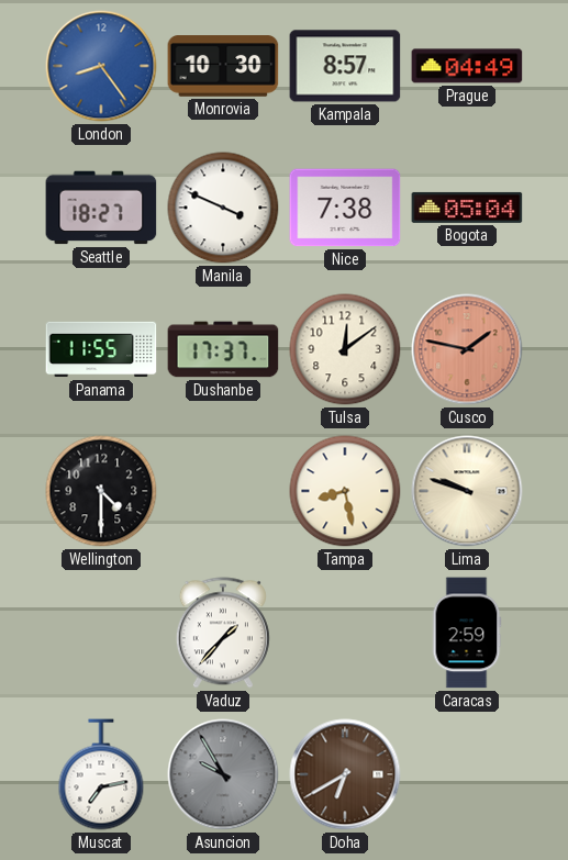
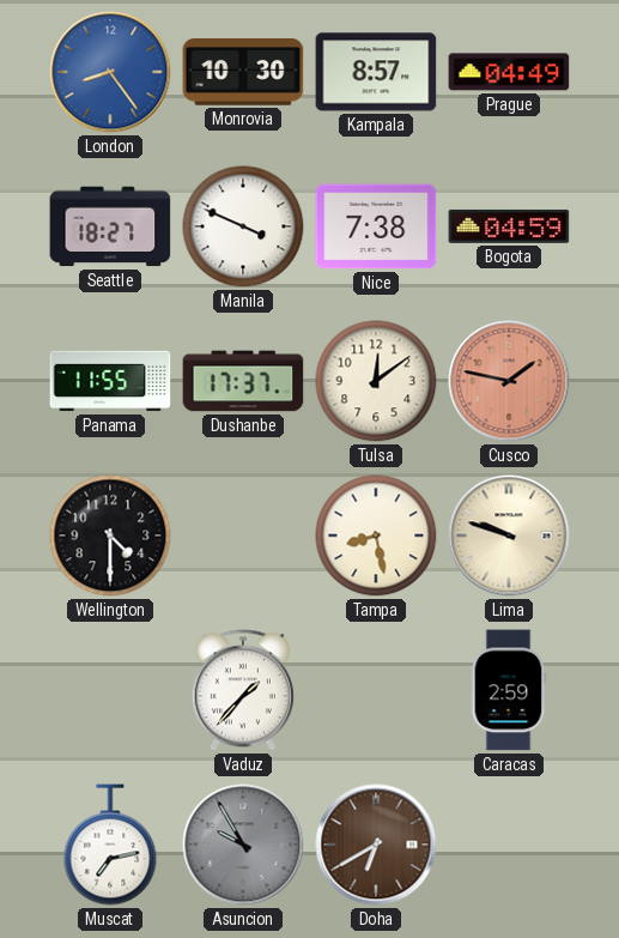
Bogota: 05:04 -> 04:59 (509, 226)
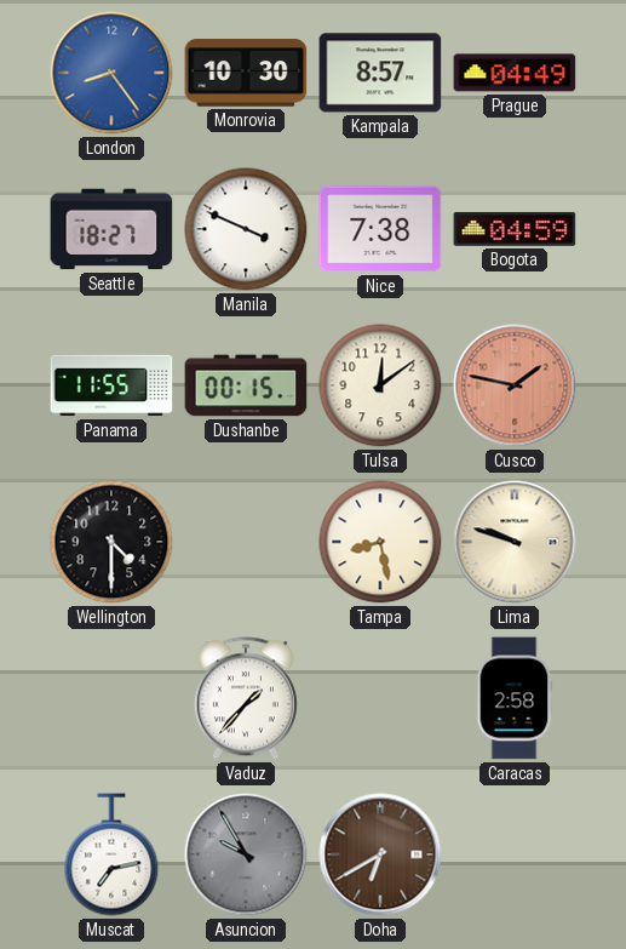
Dushanbe: 17:37 -> 00:15 (246, 385)
Caracas: 2:59 -> 2:58 (515, 698)
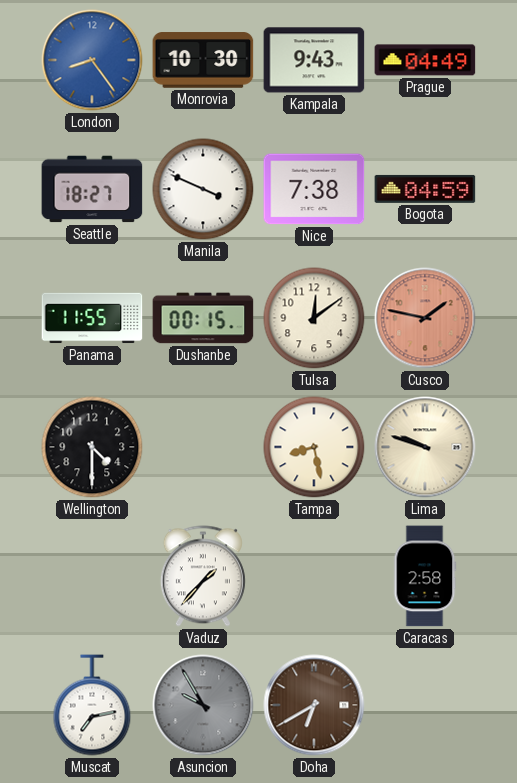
Kampala: 8:57 -> 9:43 (314, 60)
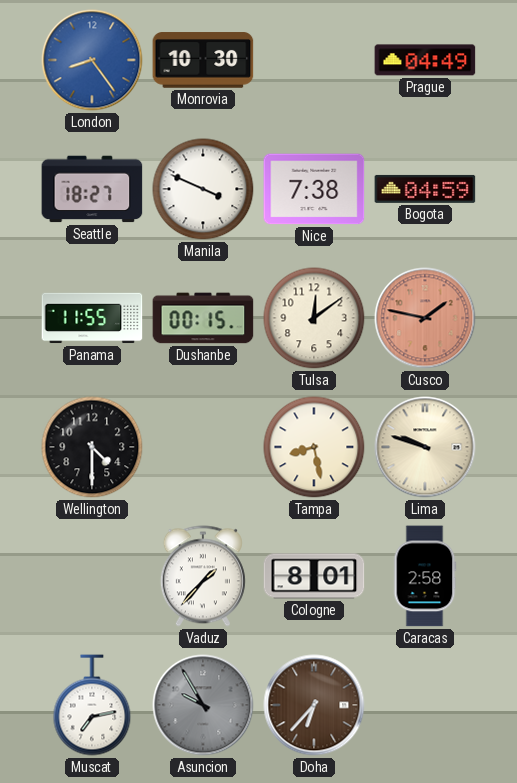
Kampala: 9:43 -> none (314, 60)
Cologne: none -> 8:01 (314, 576)
Doha: 6:40 -> 6:37 (314, 705)
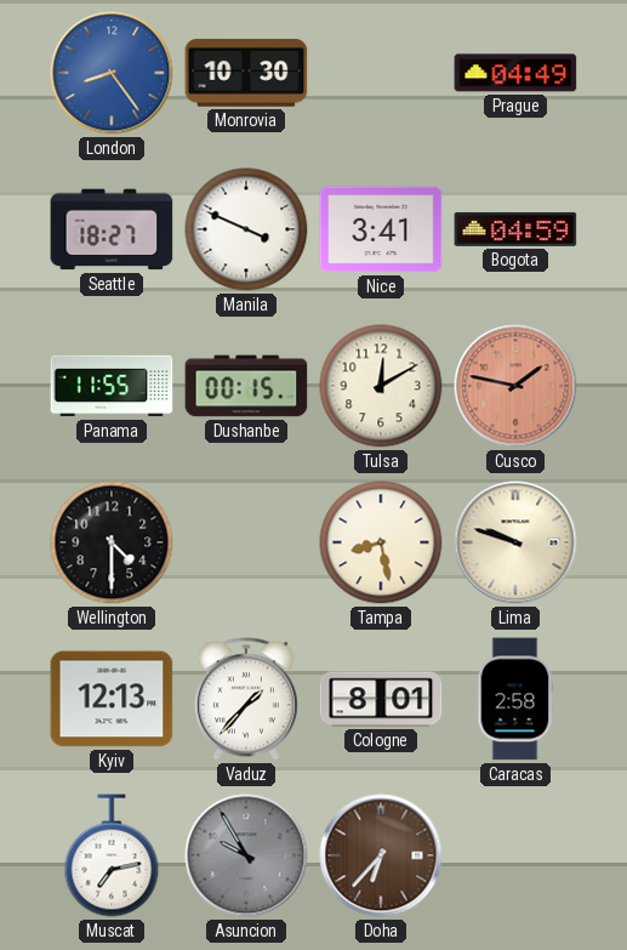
Nice: 7:38 -> 3:41 (381, 229)
Tulsa: 12:09 -> 12:10 (381, 386)
Kyiv: none -> 12:13 (112, 699)
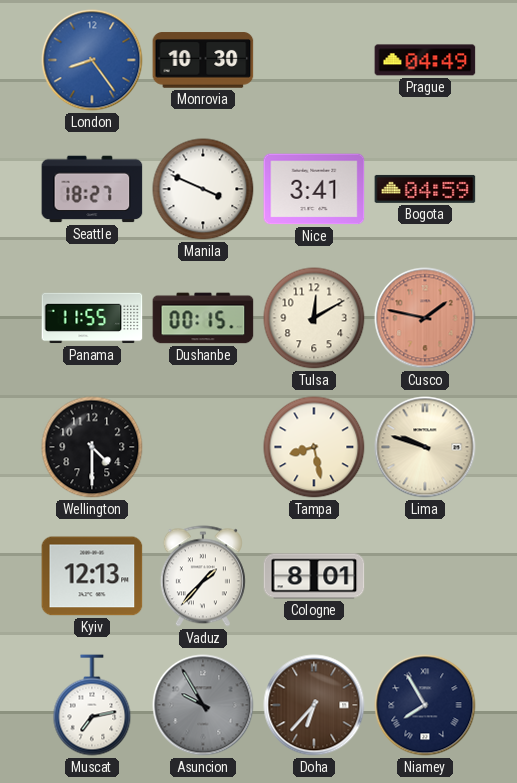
Caracas: 2:58 -> none (515, 699)
Niamey: none -> 7:55 (425, 705)
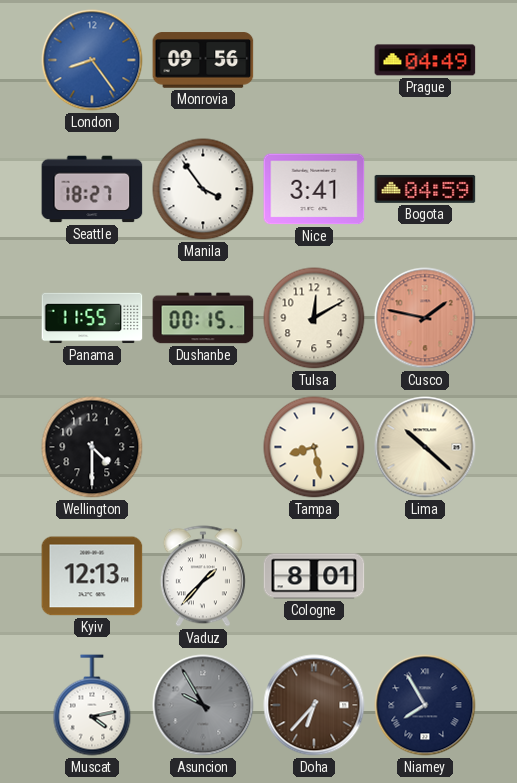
Monrovia: 10:30 -> 09:56 (203, 60)
Manila: 3:49 -> 3:54 (203, 189)
Lima: 9:48 -> 10:22 (425, 447)
Muscat: 7:13 -> 4:13 (92, 705)
